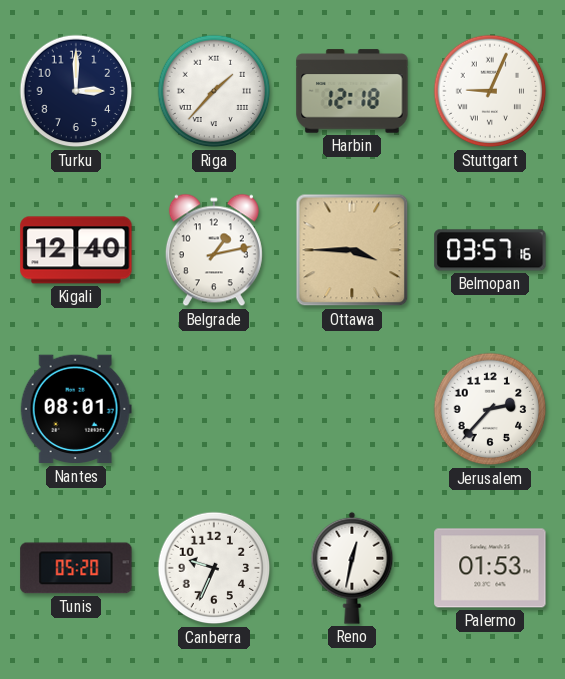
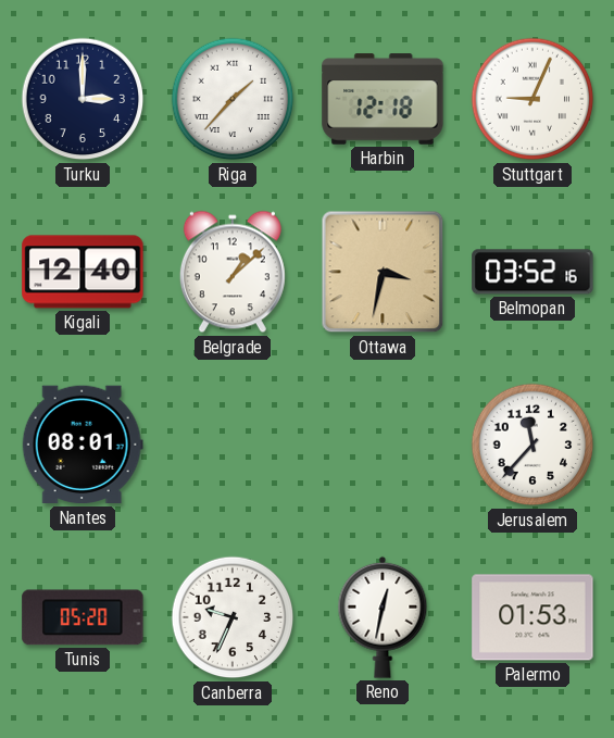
Belgrade: 1:13 -> 1:08 (233, 272)
Ottawa: 3:45 -> 3:32 (383, 272)
Belmopan: 03:57 -> 03:52 (532, 272)
Jerusalem: 2:37 -> 11:37 (532, 445)
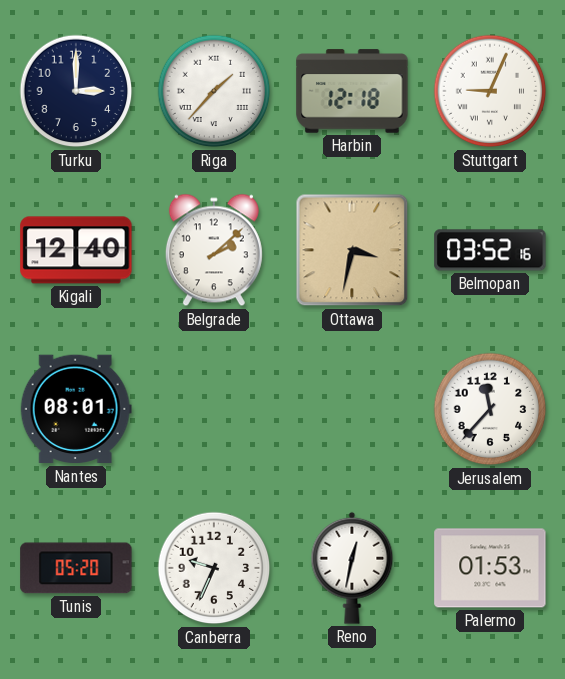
Belgrade: 1:08 -> 2:08 (214, 250)
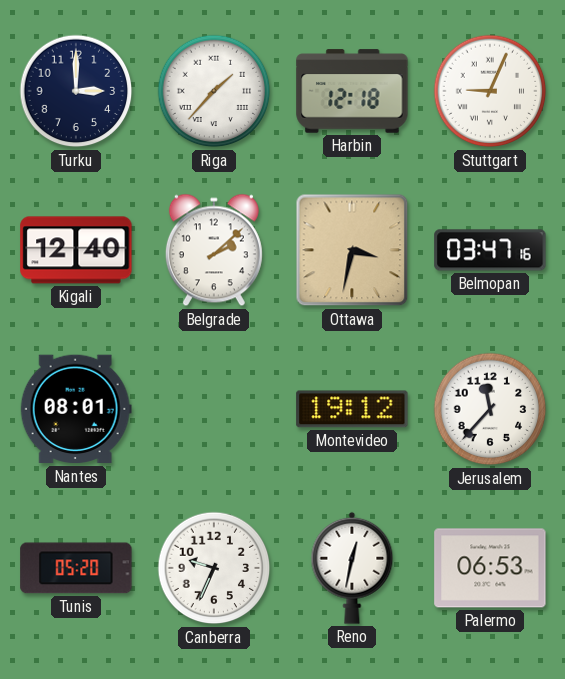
Belmopan: 03:52 -> 03:47 (490, 250)
Montevideo: none -> 19:12 (352, 409)
Palermo: 01:53 -> 06:53 (490, 568)
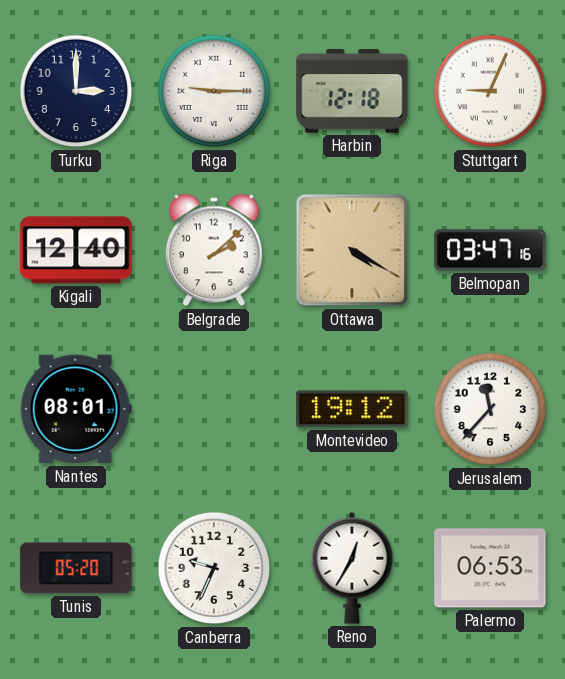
Riga: 1:37 -> 9:15 (214, 91)
Ottawa: 3:32 -> 4:20 (352, 250)
Reno: 12:32 -> 12:35 (352, 568)
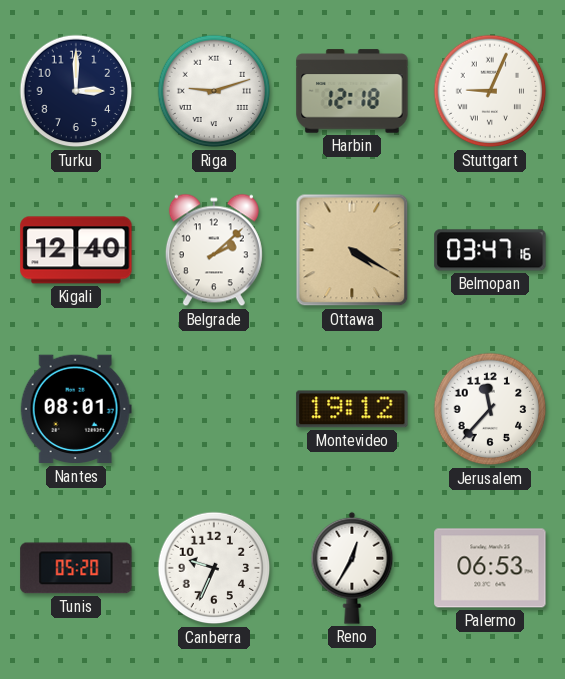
Riga: 9:15 -> 9:12 (214, 91)
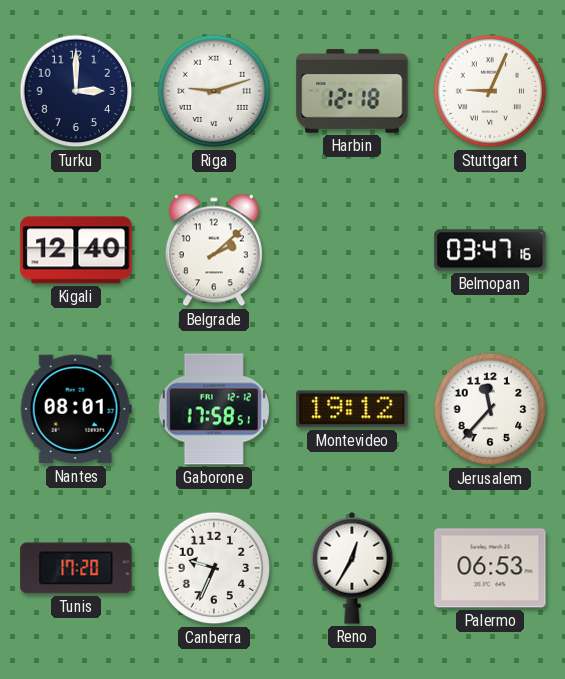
Ottawa: 4:20 -> none (352, 250)
Gaborone: none -> 17:58 (214, 409)
Tunis: 05:20 -> 17:20 (76, 568)
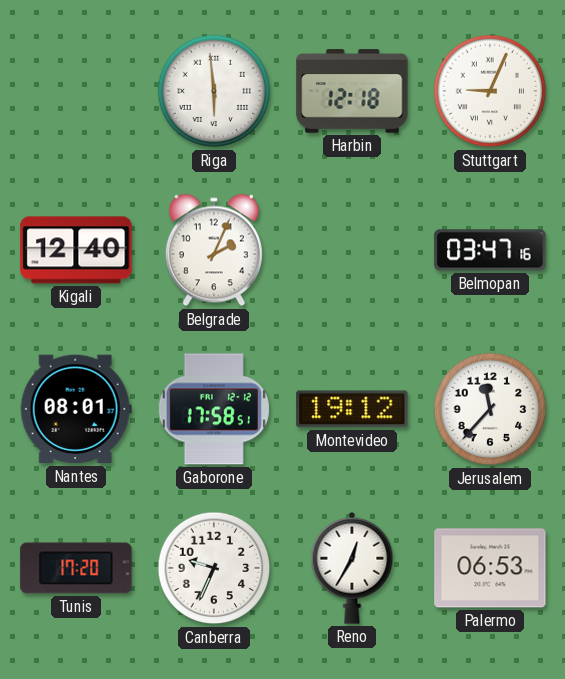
Turku: 3:00 -> none (76, 91)
Riga: 9:12 -> 5:59 (214, 91)
Belgrade: 2:08 -> 2:04 (214, 250)
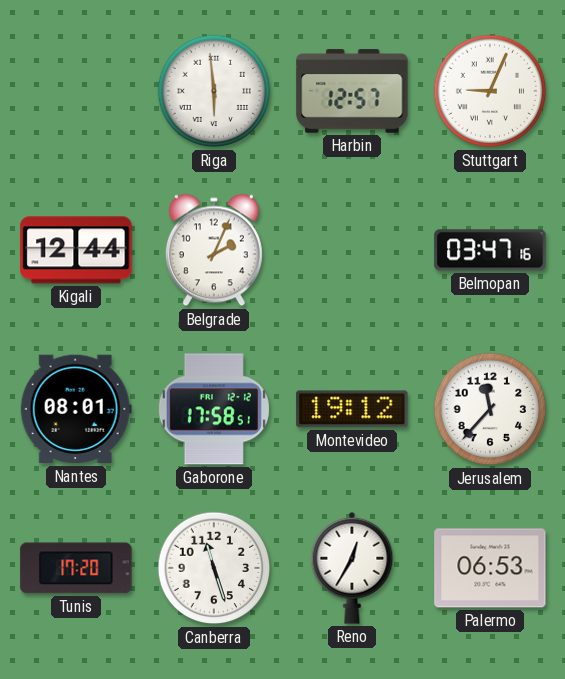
Harbin: 12:18 -> 12:57 (352, 91)
Kigali: 12:40 -> 12:44 (76, 250)
Canberra: 9:34 -> 11:27 (214, 568)
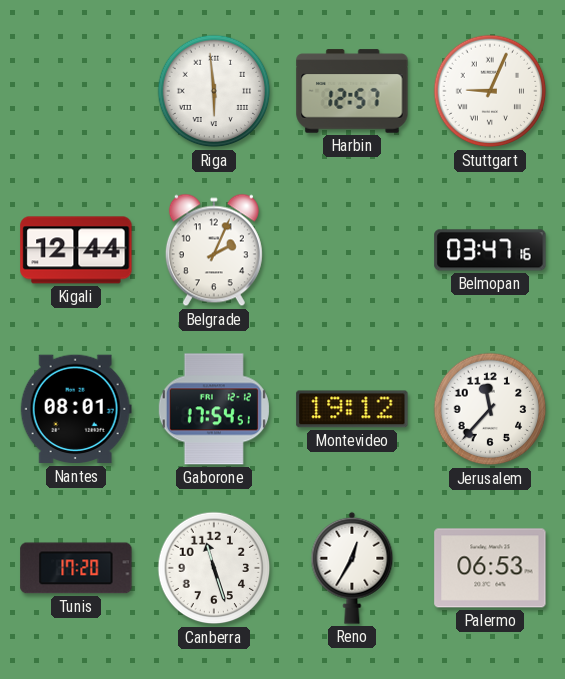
Gaborone: 17:58 -> 17:54 (214, 409)
